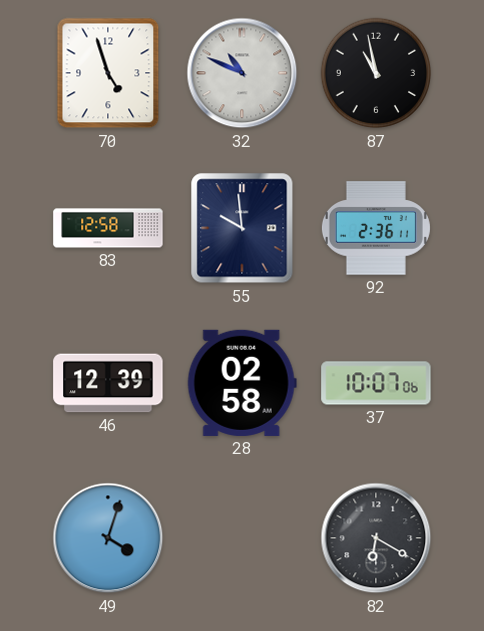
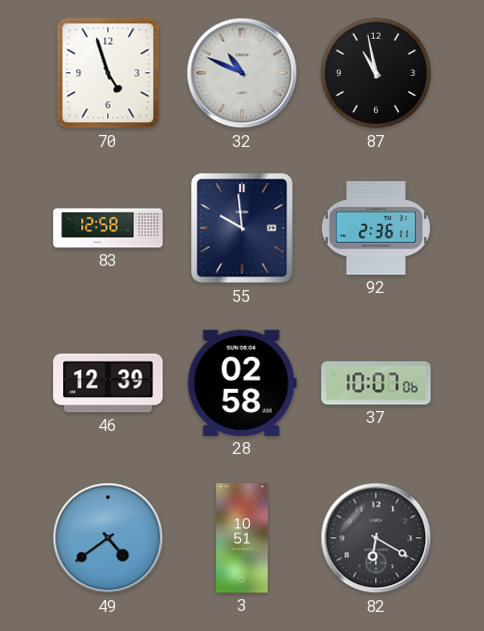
49: 4:03 -> 4:39 (108, 538)
3: none -> 10:51 (242, 538)
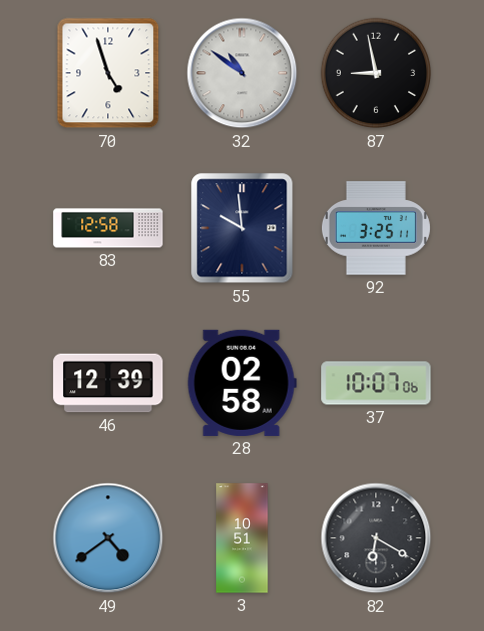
32: 10:49 -> 10:51 (242, 73)
87: 10:58 -> 8:58 (376, 73)
92: 2:36 -> 3:25 (376, 228)
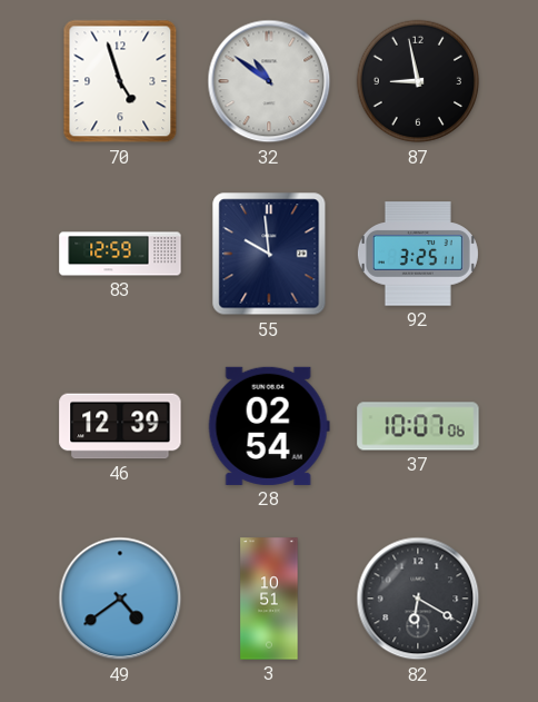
83: 12:58 -> 12:59 (120, 254)
28: 02:58 -> 02:54 (269, 426)
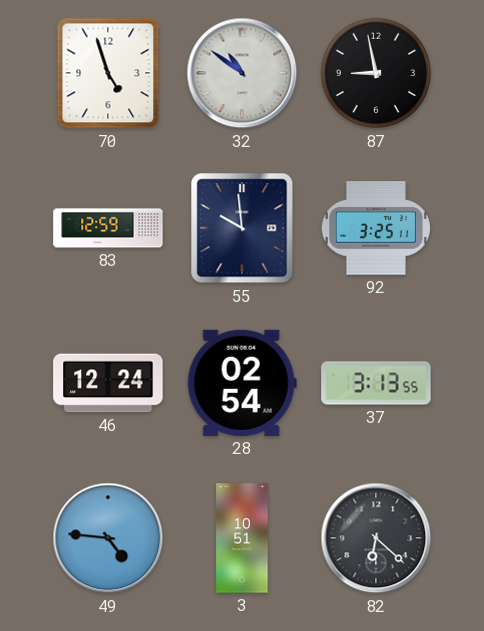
46: 12:39 -> 12:24 (108, 383)
37: 10:07 -> 3:13 (376, 383)
49: 4:39 -> 4:46 (108, 538)
82: 6:20 -> 6:22 (376, 538)
